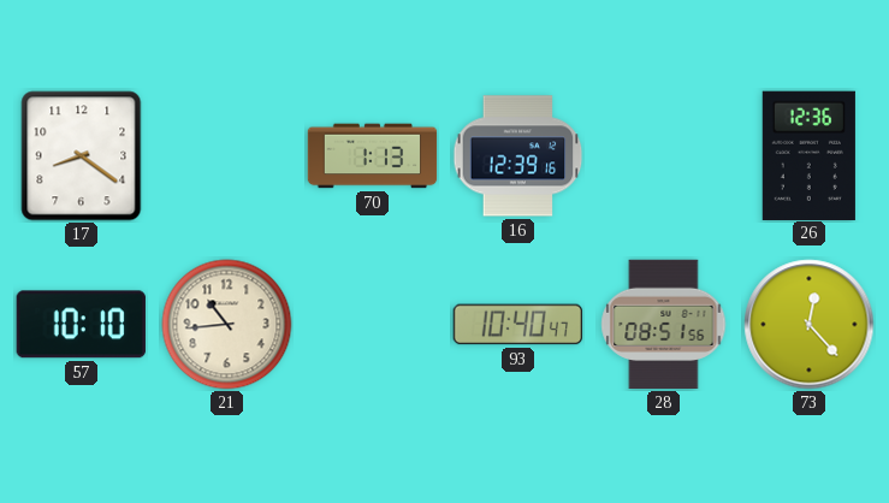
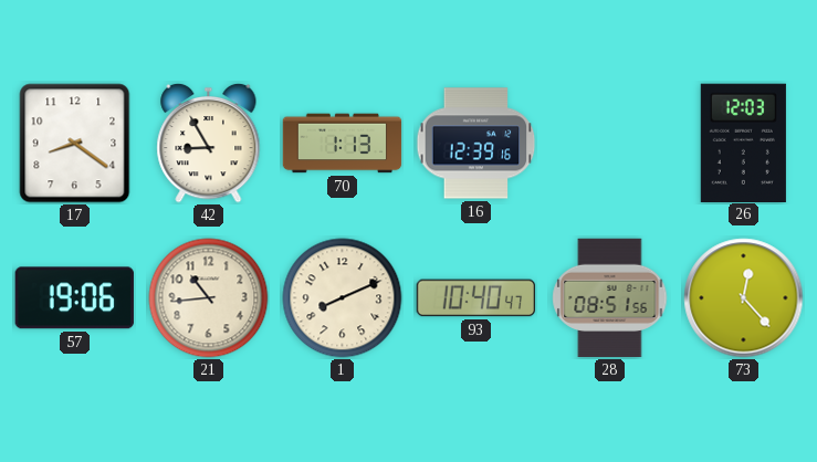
42: none -> 8:55 (209, 143)
26: 12:36 -> 12:03 (743, 143)
57: 10:10 -> 19:06 (74, 298)
1: none -> 8:11 (343, 298)
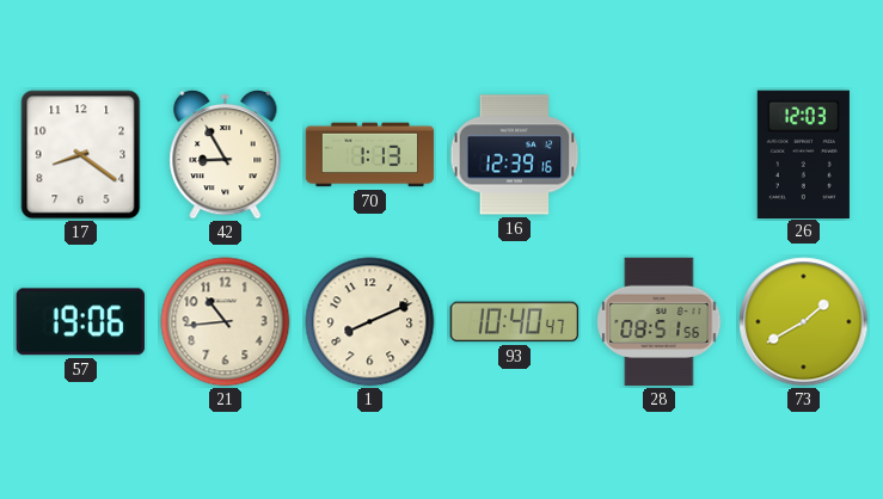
73: 12:23 -> 1:40 (804, 322)
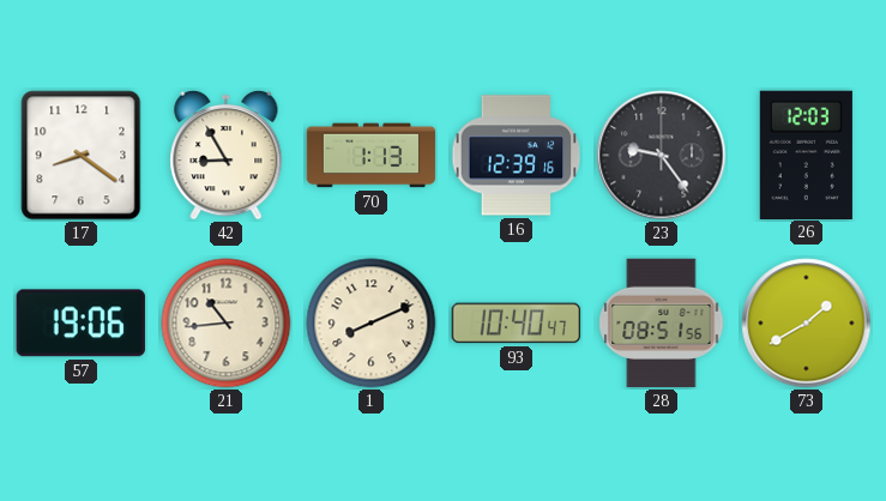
23: none -> 9:24 (662, 156)
